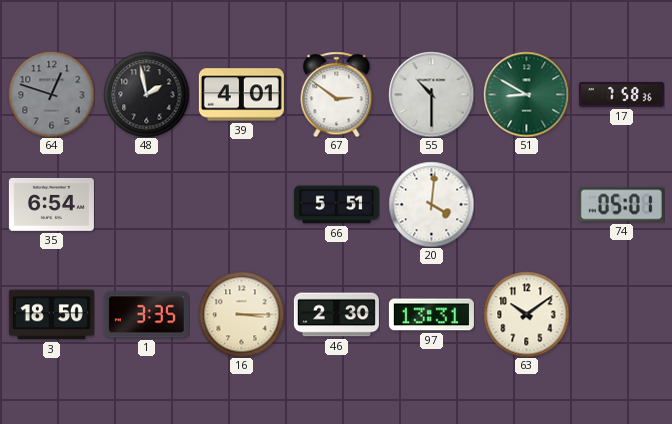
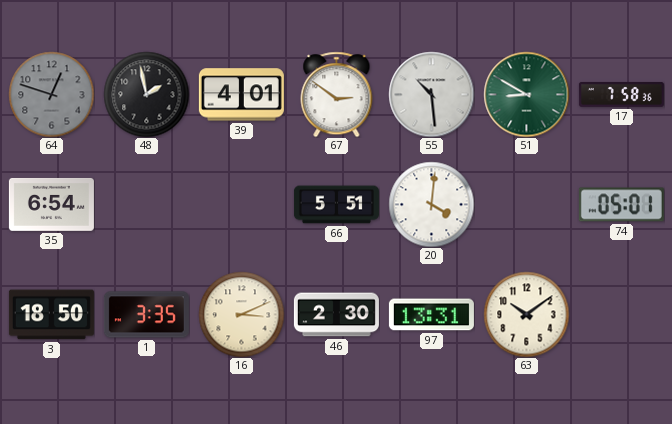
55: 10:30 -> 10:29 (431, 94)
16: 3:15 -> 3:11 (241, 314)
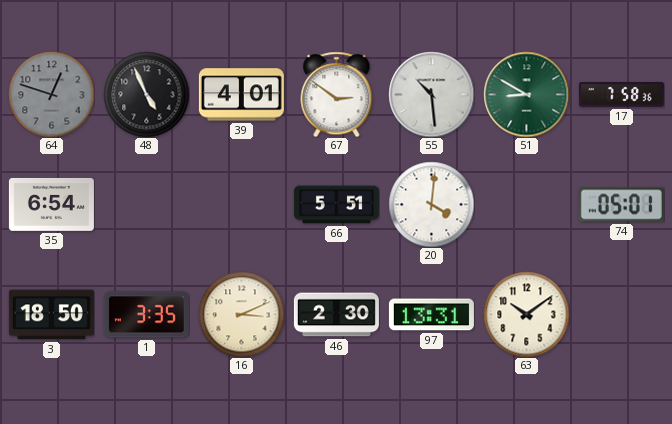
48: 1:58 -> 4:56 (146, 94)
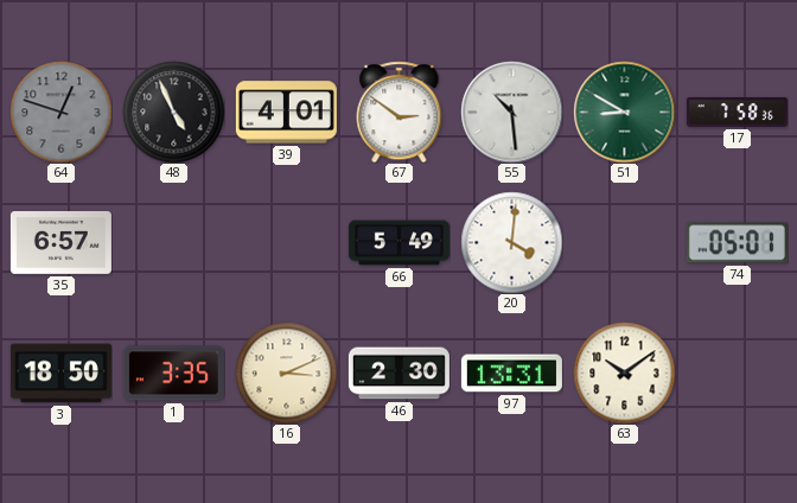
35: 6:54 -> 6:57 (60, 242)
66: 5:51 -> 5:49 (398, 243)
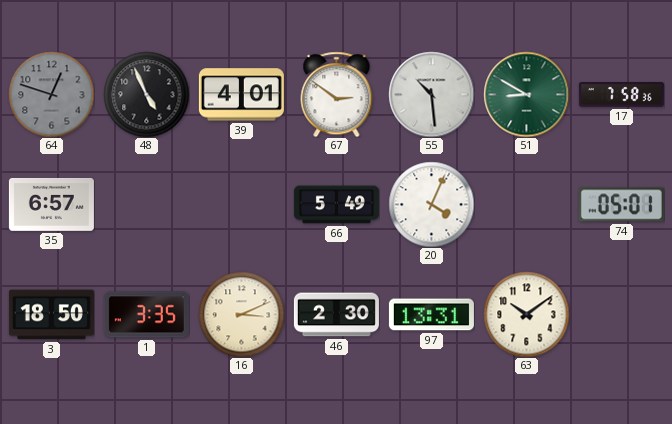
20: 4:01 -> 4:04 (431, 204)
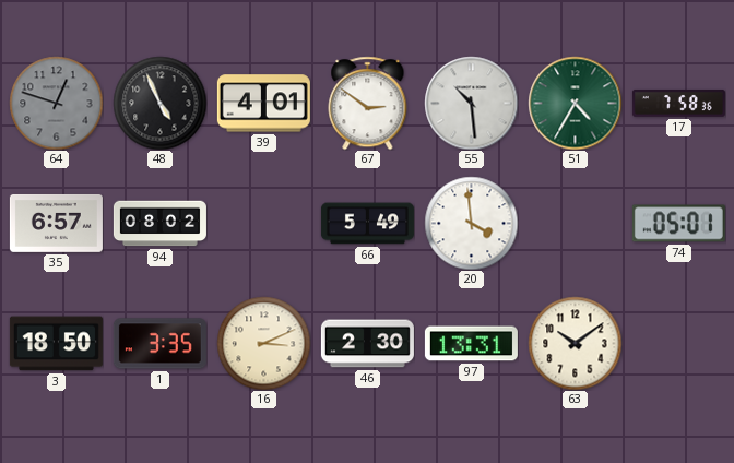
51: 8:50 -> 4:35 (575, 103)
94: none -> 08:02 (159, 224)
20: 4:04 -> 3:59 (471, 223)
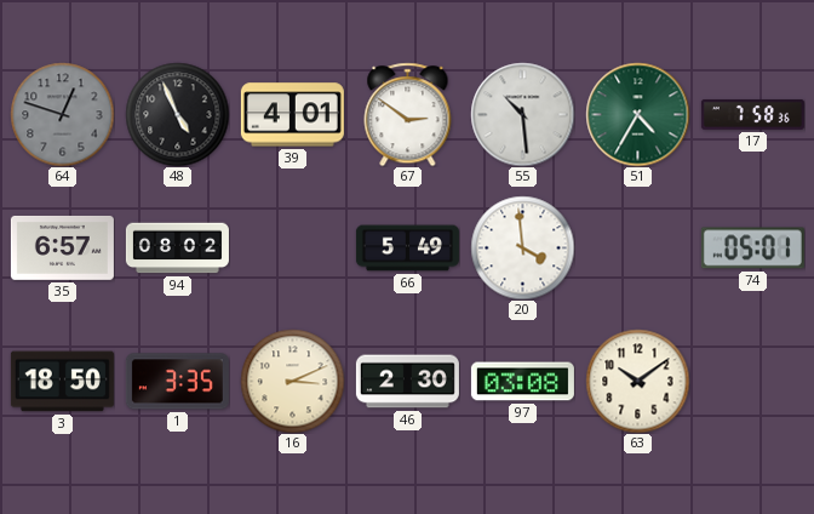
97: 13:31 -> 03:08 (522, 382)
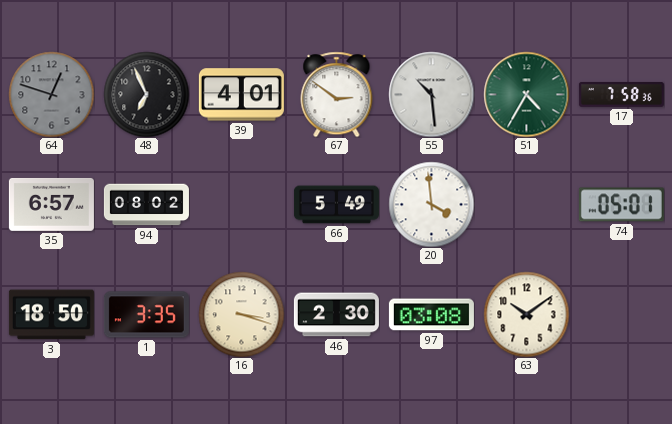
48: 4:56 -> 6:56 (146, 94)
16: 3:11 -> 3:18 (241, 314)
